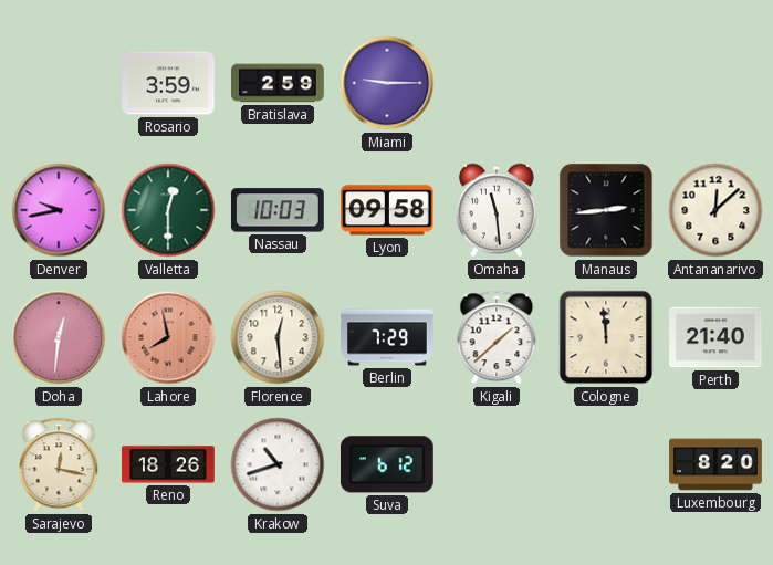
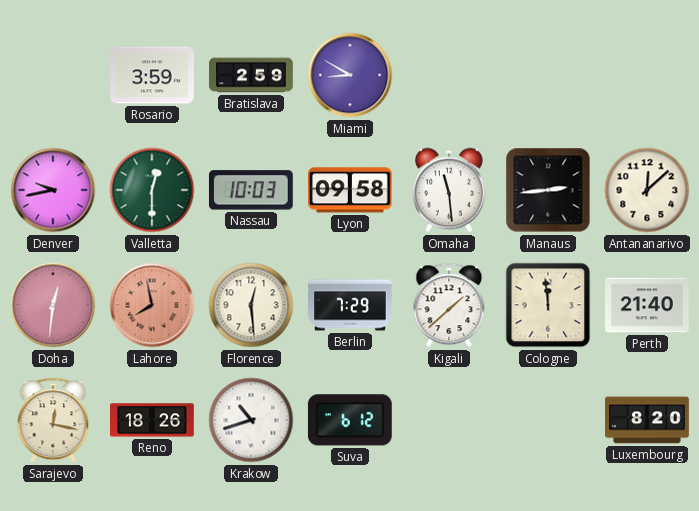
Miami: 9:15 -> 8:50 (350, 75)
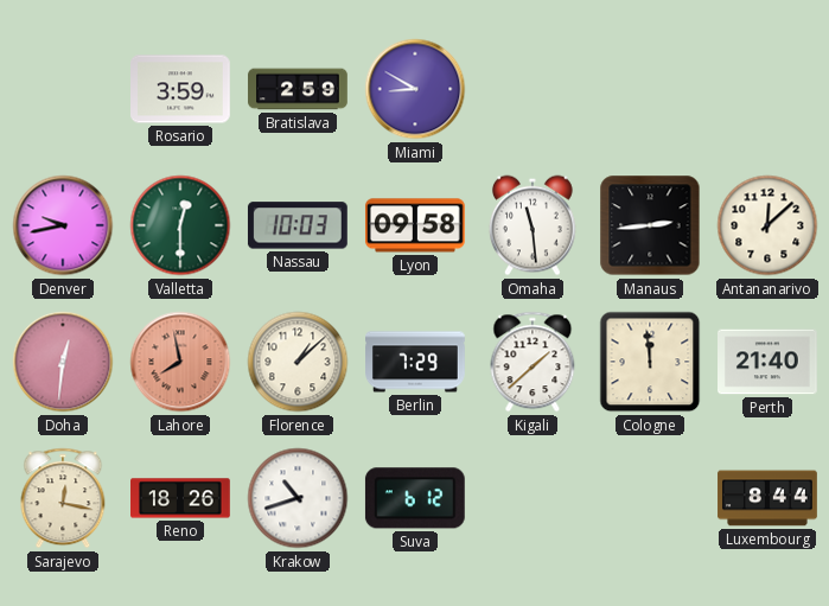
Florence: 12:29 -> 1:08 (298, 362)
Luxembourg: 8:20 -> 8:44 (767, 498)
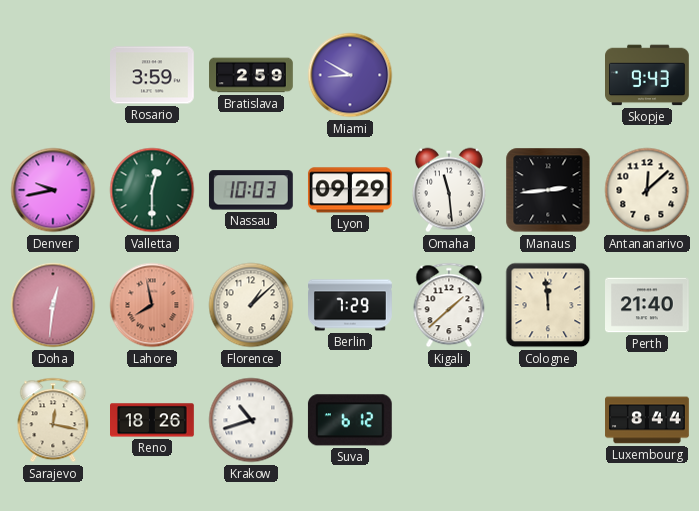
Skopje: none -> 9:43 (648, 75)
Lyon: 09:58 -> 09:29 (350, 190)
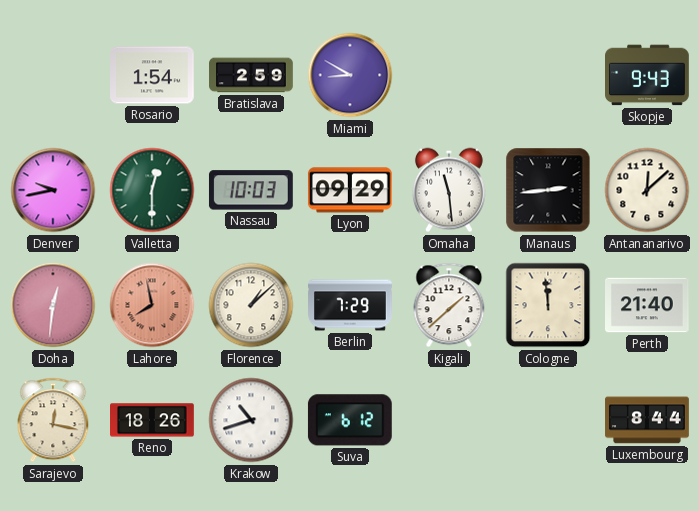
Rosario: 3:59 -> 1:54 (153, 75)
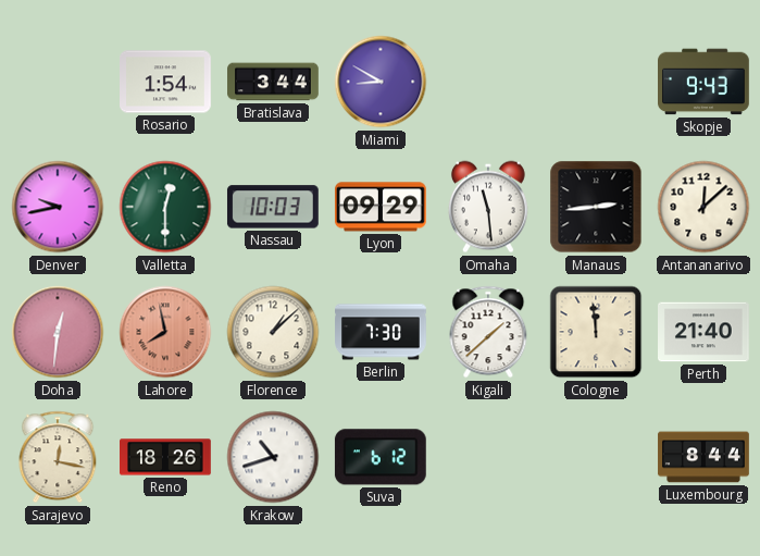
Bratislava: 2:59 -> 3:44 (273, 82)
Berlin: 7:29 -> 7:30 (381, 332)
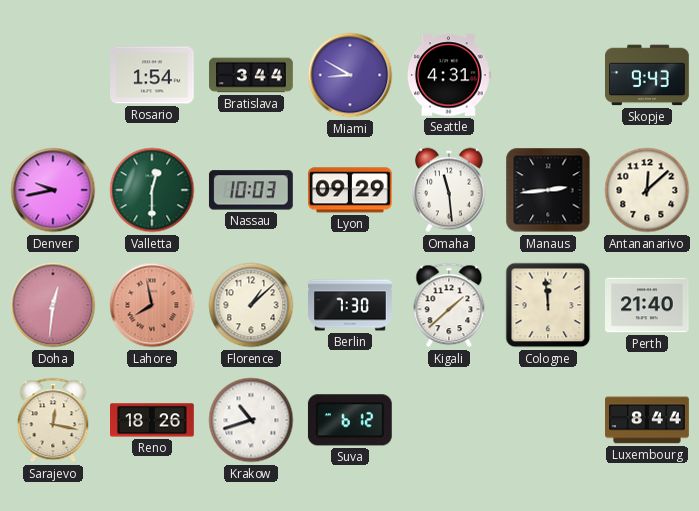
Seattle: none -> 4:31 (449, 75)
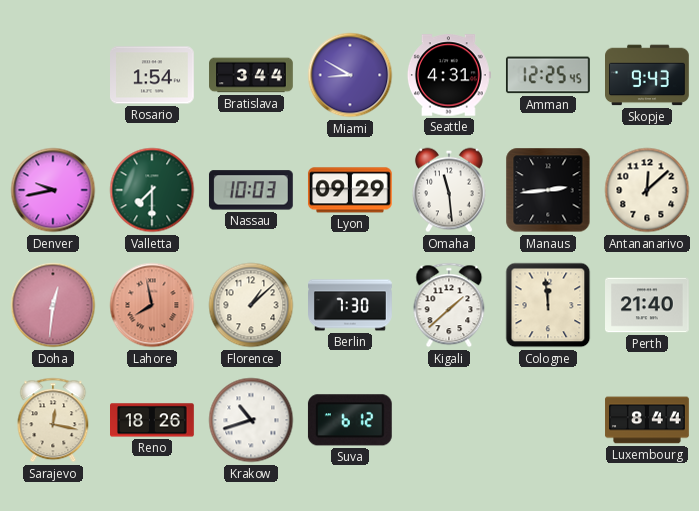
Amman: none -> 12:25 (548, 75)
Valletta: 12:30 -> 7:30 (152, 190)
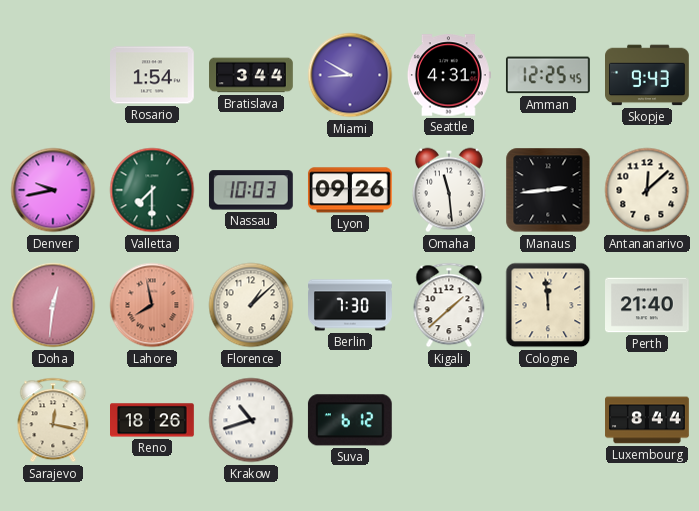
Lyon: 09:29 -> 09:26 (350, 190)
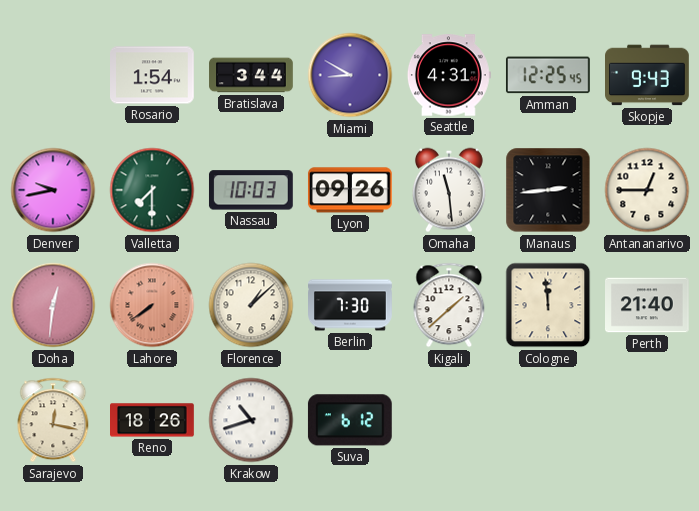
Antananarivo: 12:08 -> 12:45 (647, 190)
Lahore: 7:58 -> 7:39 (152, 305)
Luxembourg: 8:44 -> none (647, 420)
